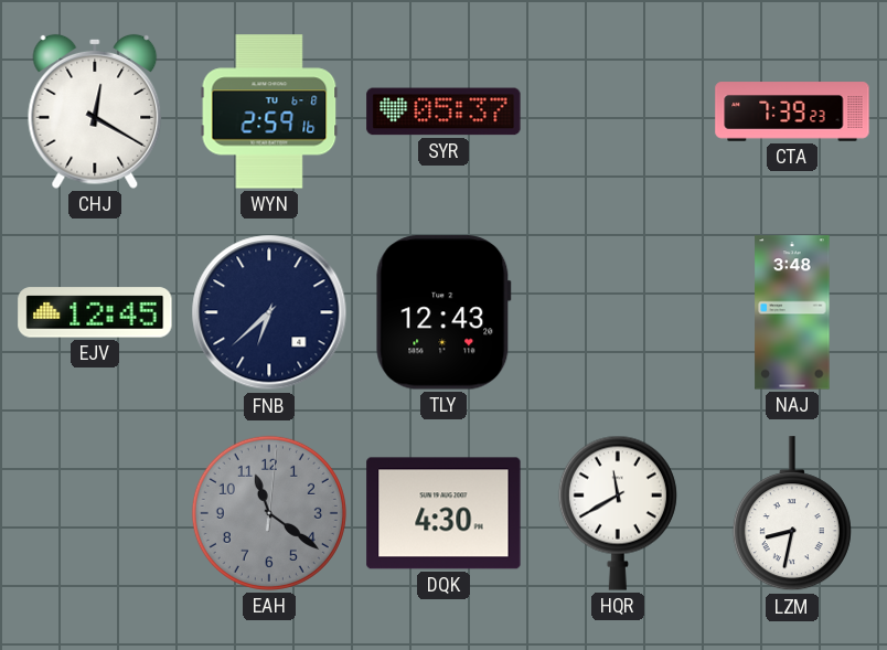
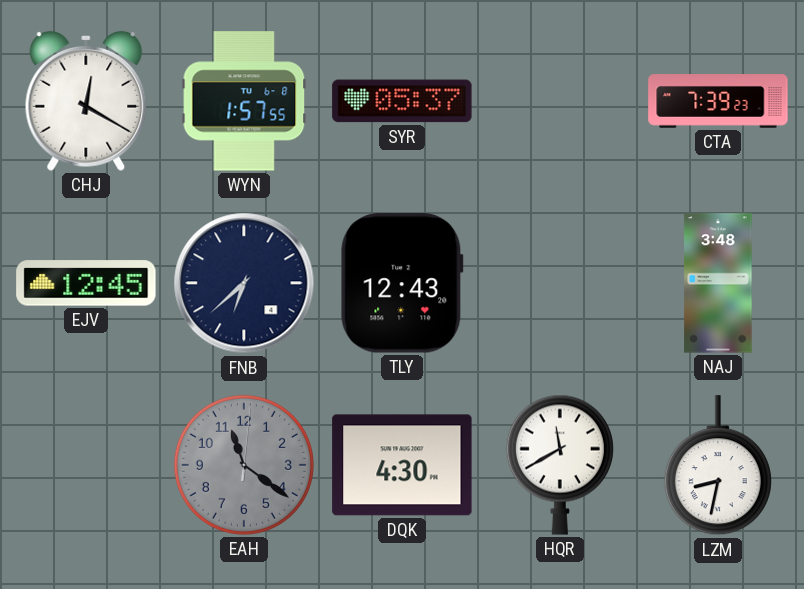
WYN: 2:59 -> 1:57 (244, 101)
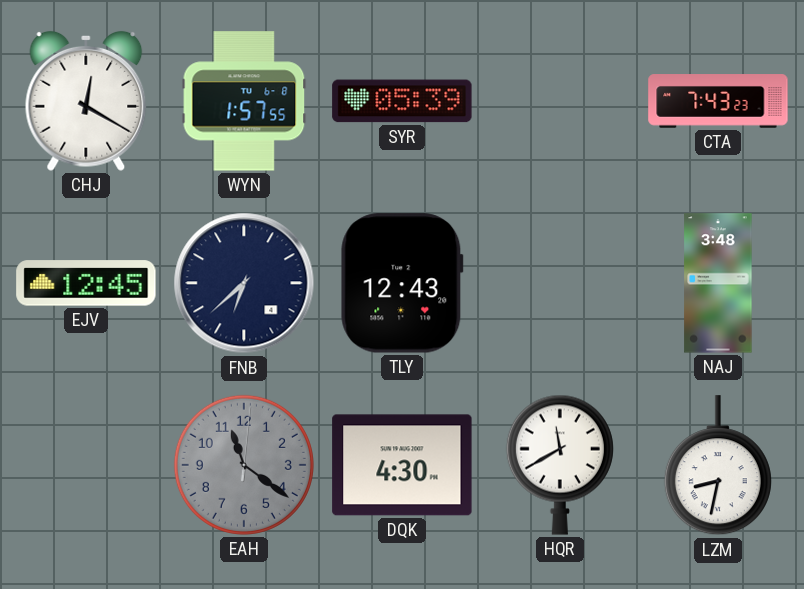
SYR: 05:37 -> 05:39 (402, 101)
CTA: 7:39 -> 7:43 (718, 101)
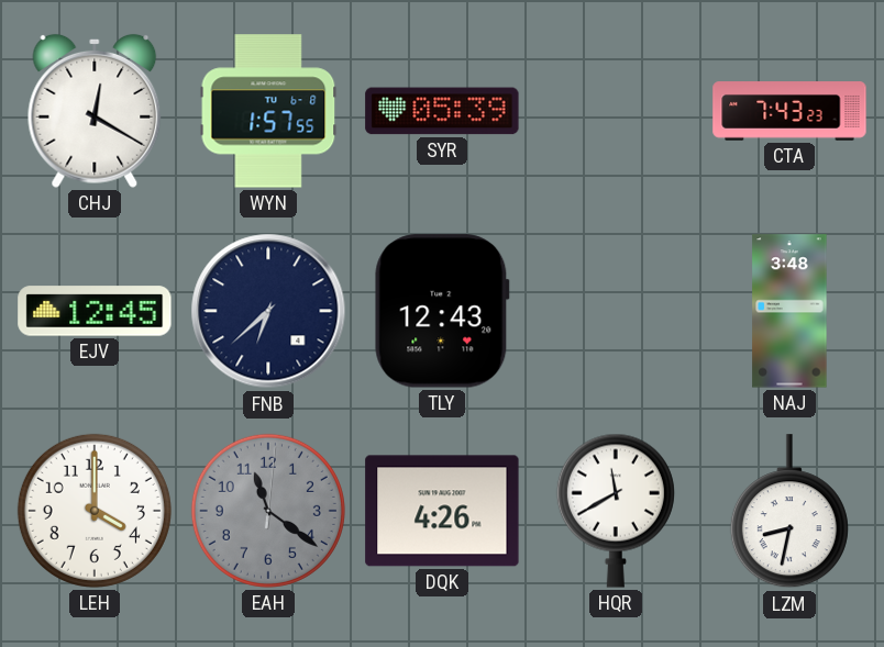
LEH: none -> 4:00 (95, 511)
DQK: 4:30 -> 4:26 (442, 511)
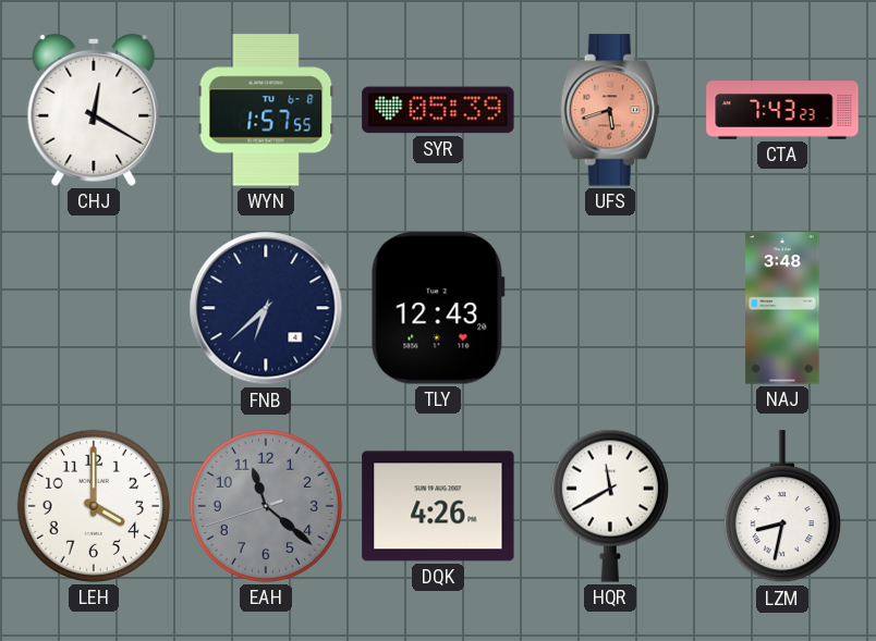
UFS: none -> 5:42 (610, 110)
EJV: 12:45 -> none (95, 311)
EAH: 11:21:01 -> 11:21:42 (266, 506)
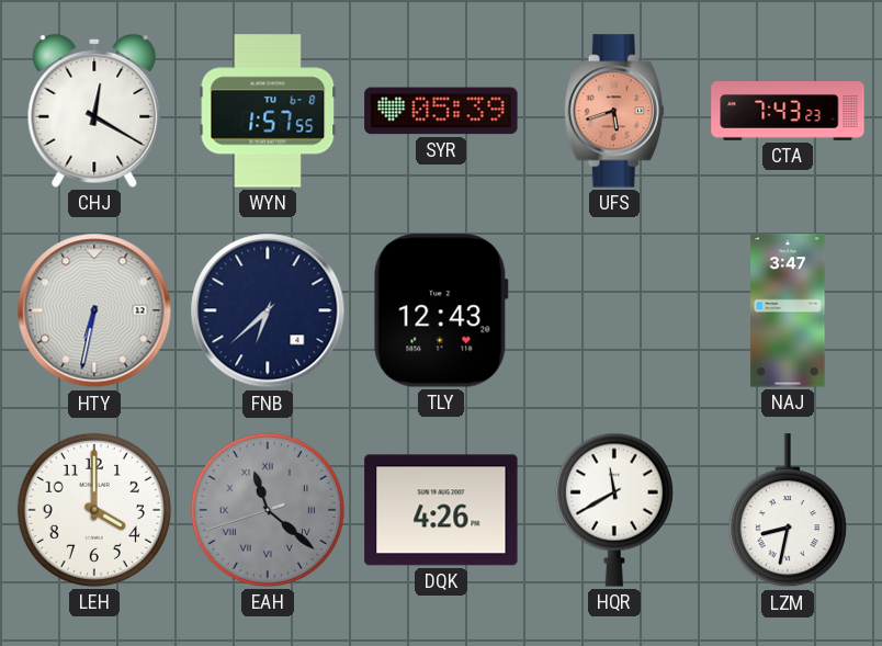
HTY: none -> 6:32 (94, 310)
NAJ: 3:48 -> 3:47 (788, 310)
EAH numerals: Arabic -> Roman (268, 510)
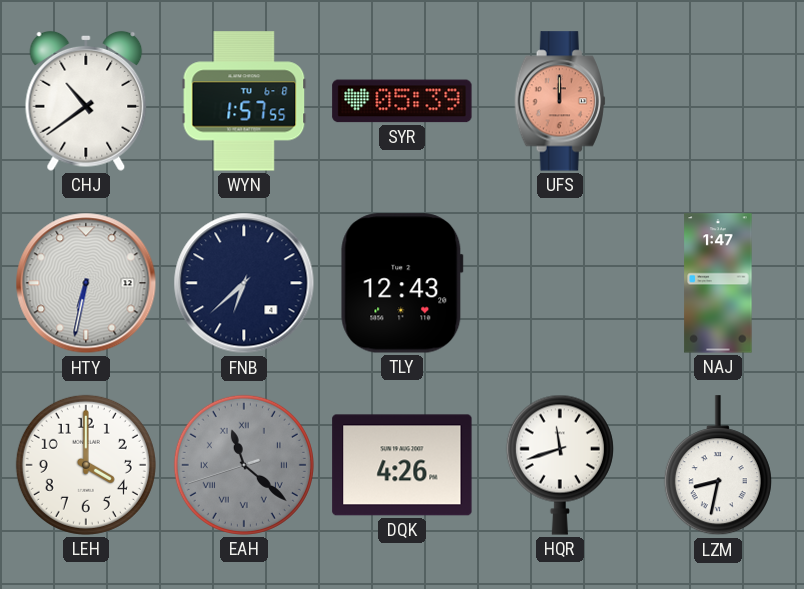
CHJ: 12:20 -> 10:39 (86, 101)
UFS: 5:42 -> 12:00 (560, 101)
CTA: 7:43 -> none (788, 111)
NAJ: 3:47 -> 1:47 (718, 283)
HQR: 11:40 -> 11:42 (560, 465)
